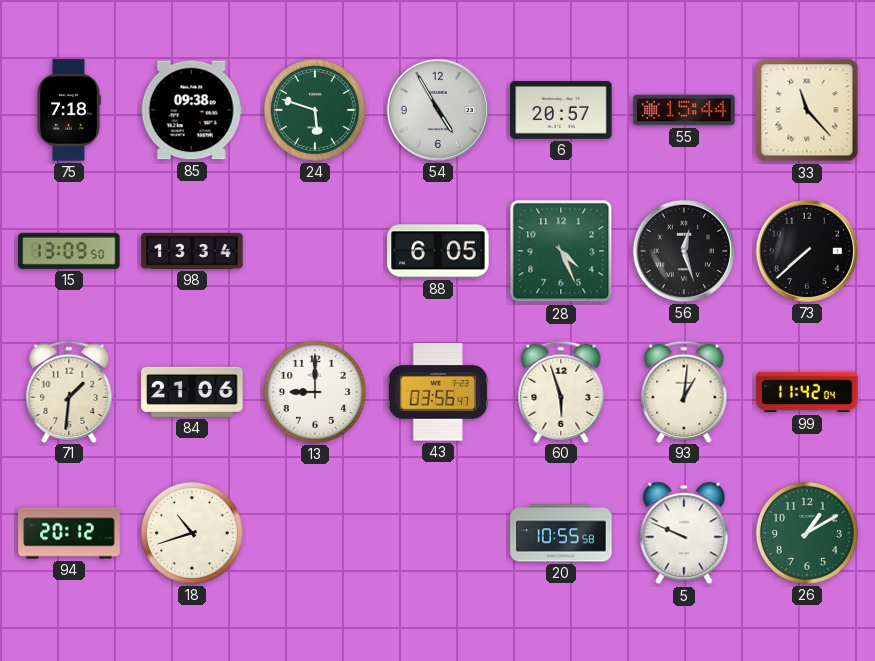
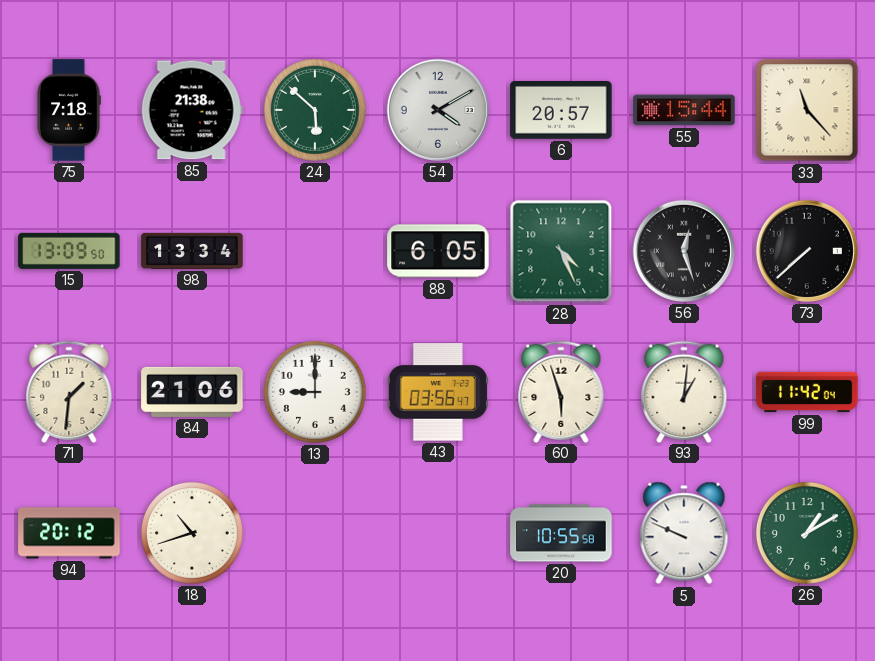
85: 09:38 -> 21:38 (192, 110)
24: 5:48 -> 5:52 (315, 110)
54: 4:55 -> 4:10 (438, 110)
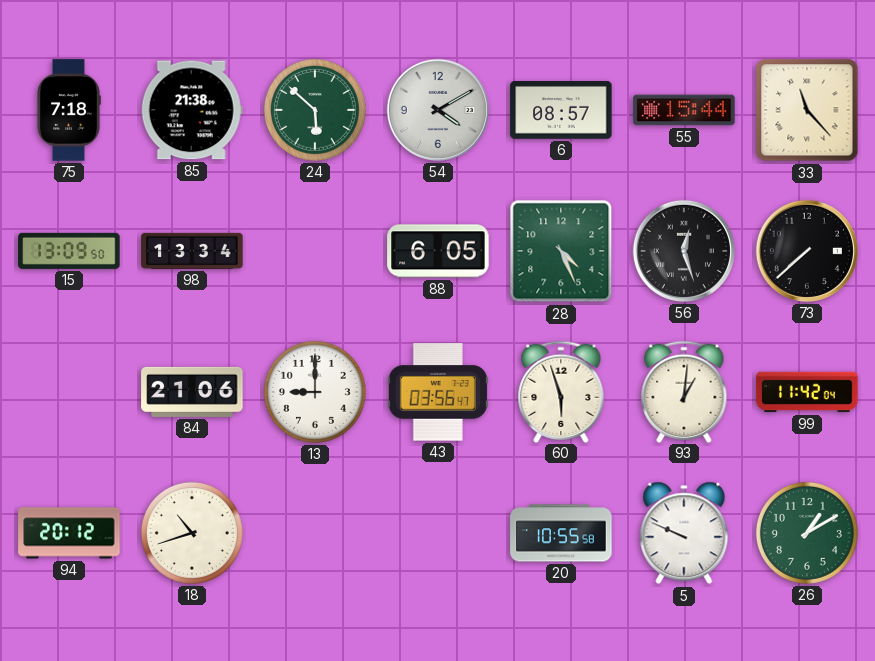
6: 20:57 -> 08:57 (561, 111)
71: 1:31 -> none (69, 391)
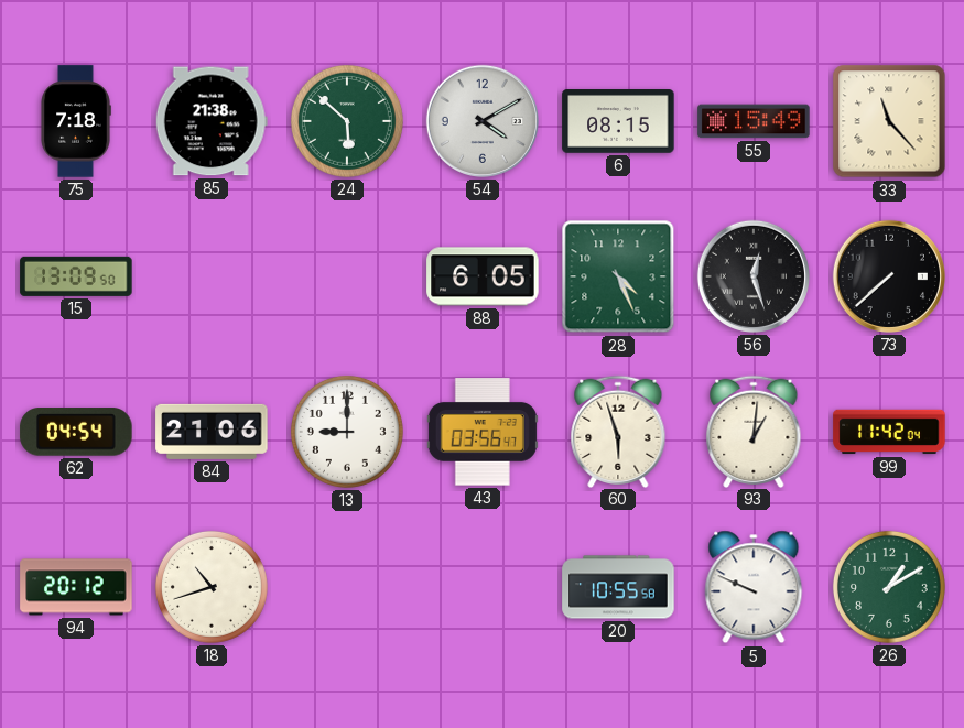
6: 08:57 -> 08:15 (618, 122)
55: 15:44 -> 15:49 (754, 121)
98: 13:34 -> none (192, 251)
62: none -> 04:54 (76, 432)
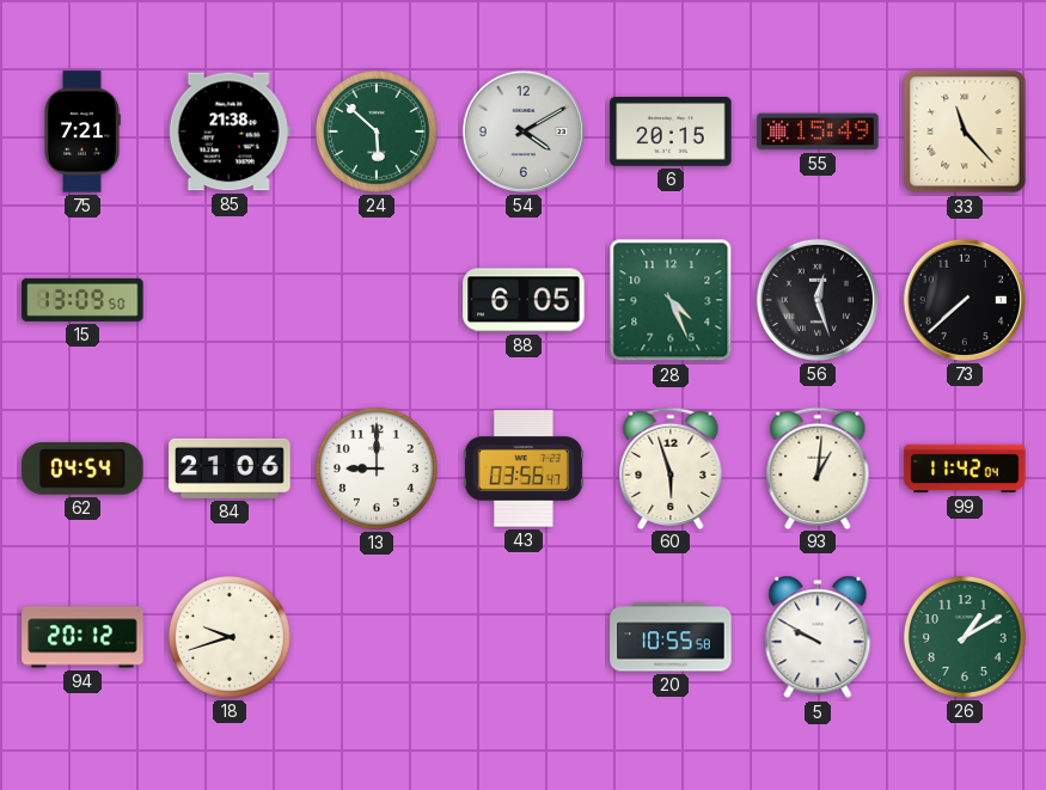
75: 7:18 -> 7:21 (82, 131)
6: 08:15 -> 20:15 (671, 133)
18: 10:42 -> 9:42 (230, 637)
5: 9:49 -> 9:50 (818, 637)
